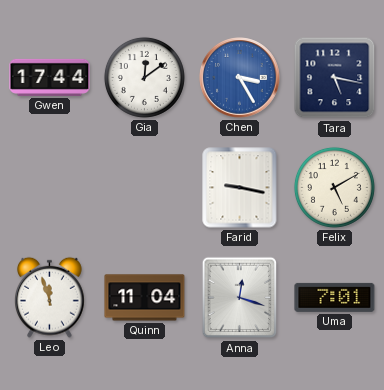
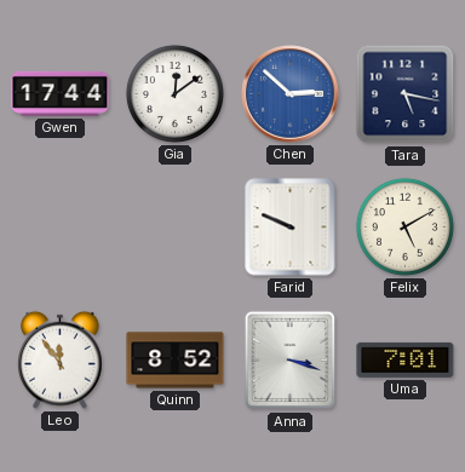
Chen: 3:25 -> 2:52 (291, 94)
Farid: 9:17 -> 9:49 (291, 228)
Leo: 11:57 -> 11:54 (61, 359)
Quinn: 11:04 -> 8:52 (176, 361)
Anna: 12:18 -> 3:18 (291, 361)
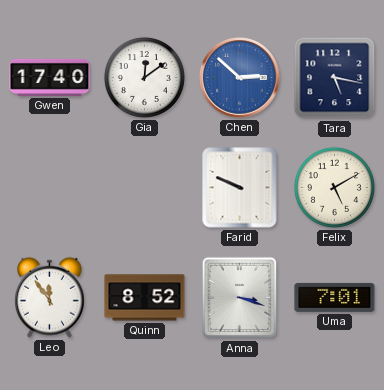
Gwen: 17:44 -> 17:40 (50, 77)
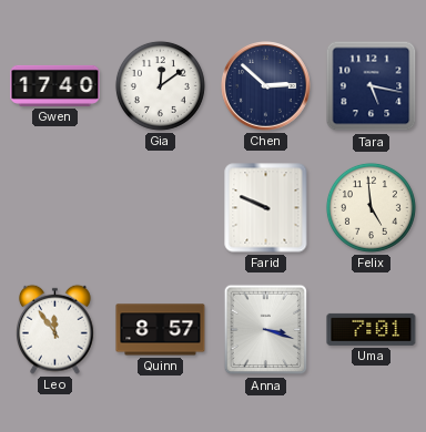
Chen dial: blue -> navy (266, 86)
Felix: 5:10 -> 4:59 (371, 207)
Quinn: 8:52 -> 8:57 (161, 330)
